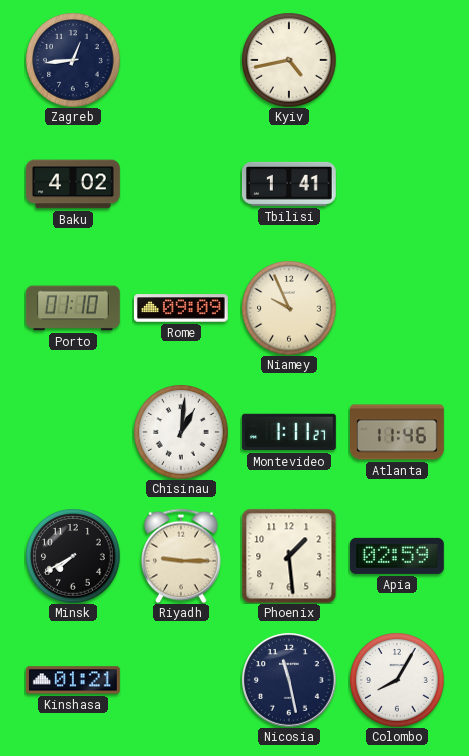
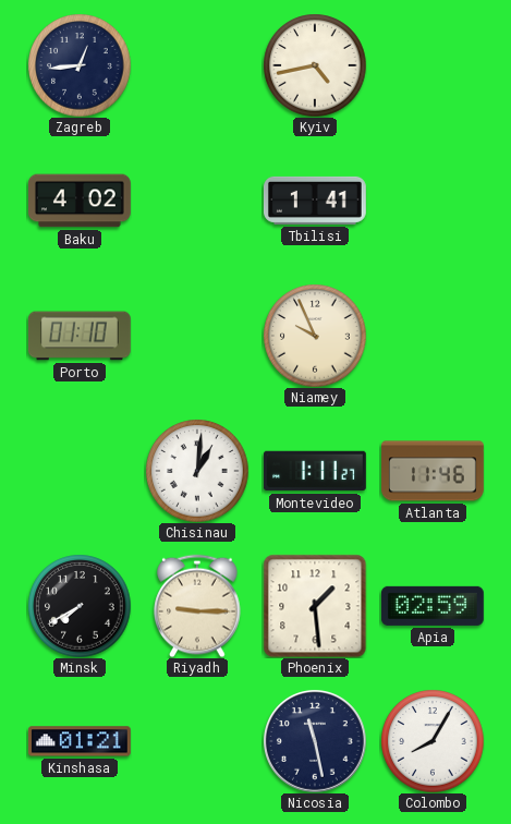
Rome: 09:09 -> none (181, 308)
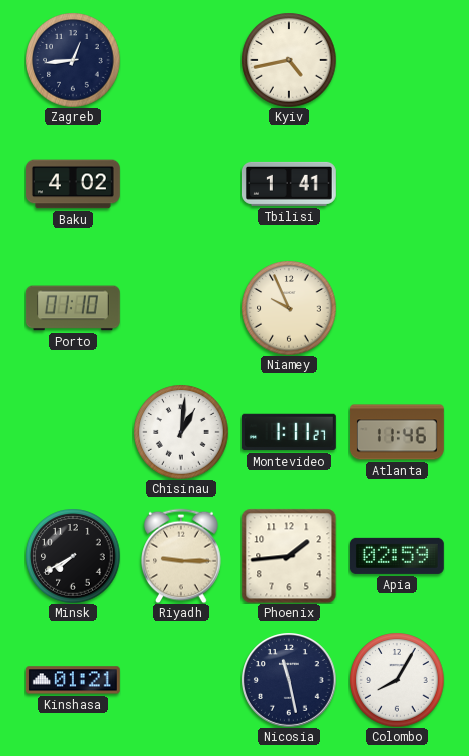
Phoenix: 1:29 -> 1:44 (289, 556)
